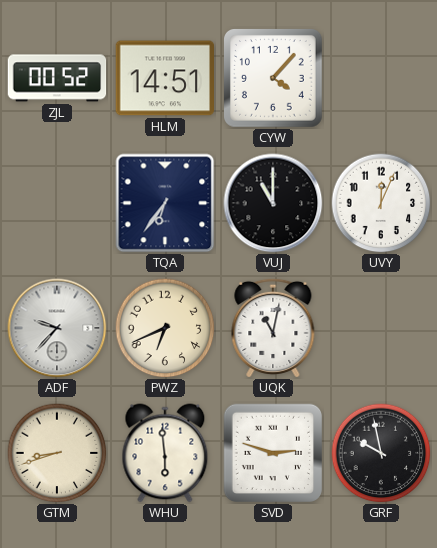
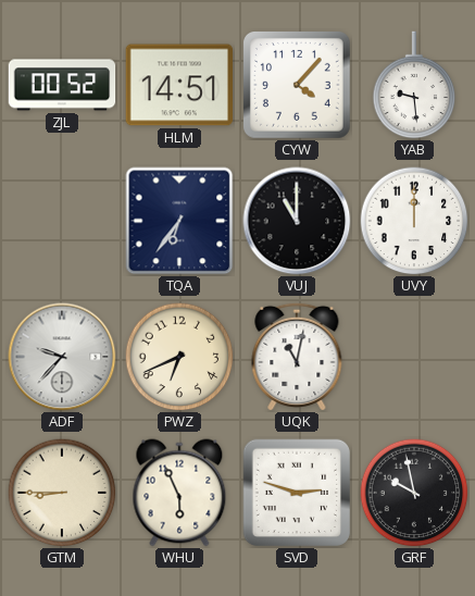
YAB: none -> 9:29 (414, 85)
UVY: 12:04 -> 12:00 (414, 221)
GTM: 8:42 -> 8:45 (62, 493)
WHU: 5:59 -> 5:56 (179, 493)
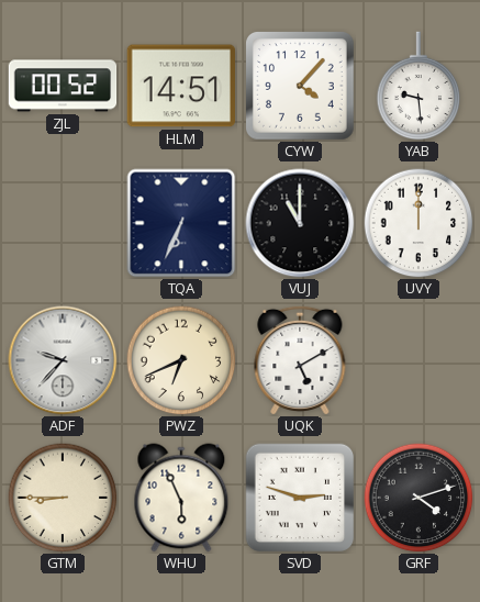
TQA: 6:36 -> 6:34 (181, 223)
UQK: 11:02 -> 5:10 (300, 359)
GRF: 9:58 -> 4:12 (418, 498)
